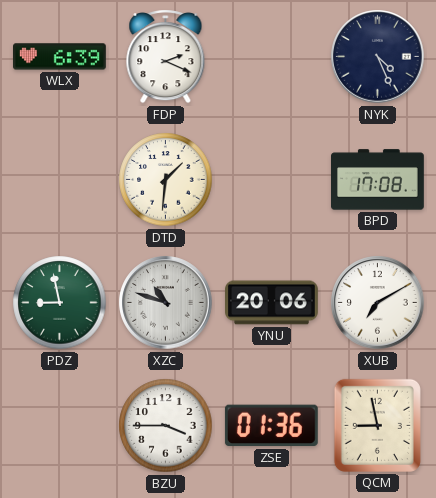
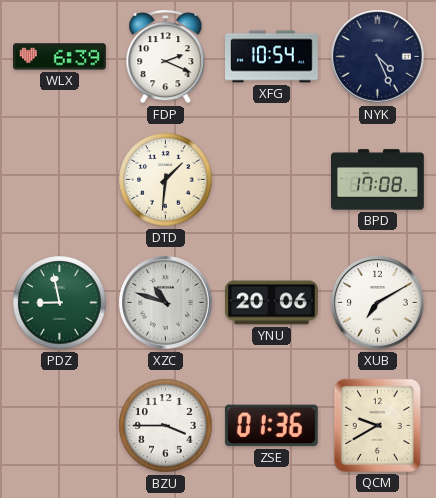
XFG: none -> 10:54 (272, 57)
QCM: 8:58 -> 9:40 (377, 425)
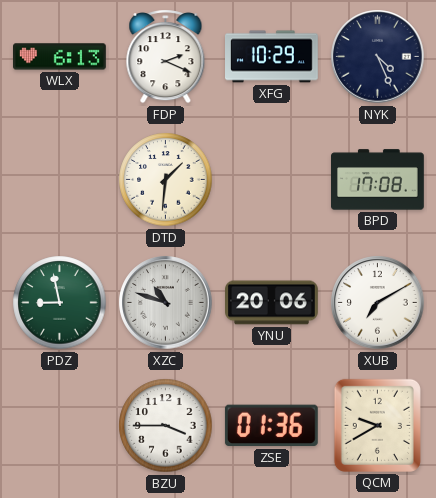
WLX: 6:39 -> 6:13 (60, 57)
XFG: 10:54 -> 10:29 (272, 57)
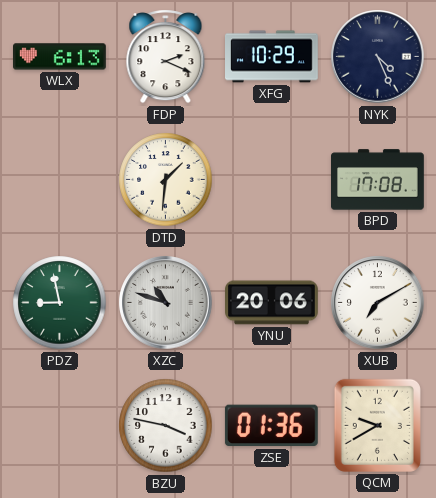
BZU: 3:45 -> 3:47 (166, 426)
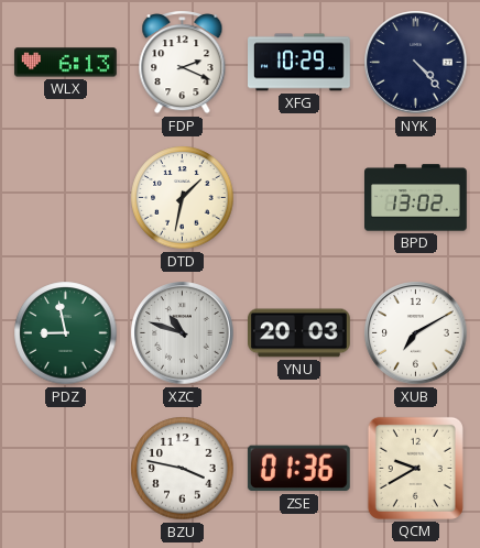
NYK: 4:26 -> 4:23 (416, 63)
DTD: 1:31 -> 1:32 (183, 198)
BPD: 17:08 -> 13:02 (416, 198)
YNU: 20:06 -> 20:03 (299, 333)
